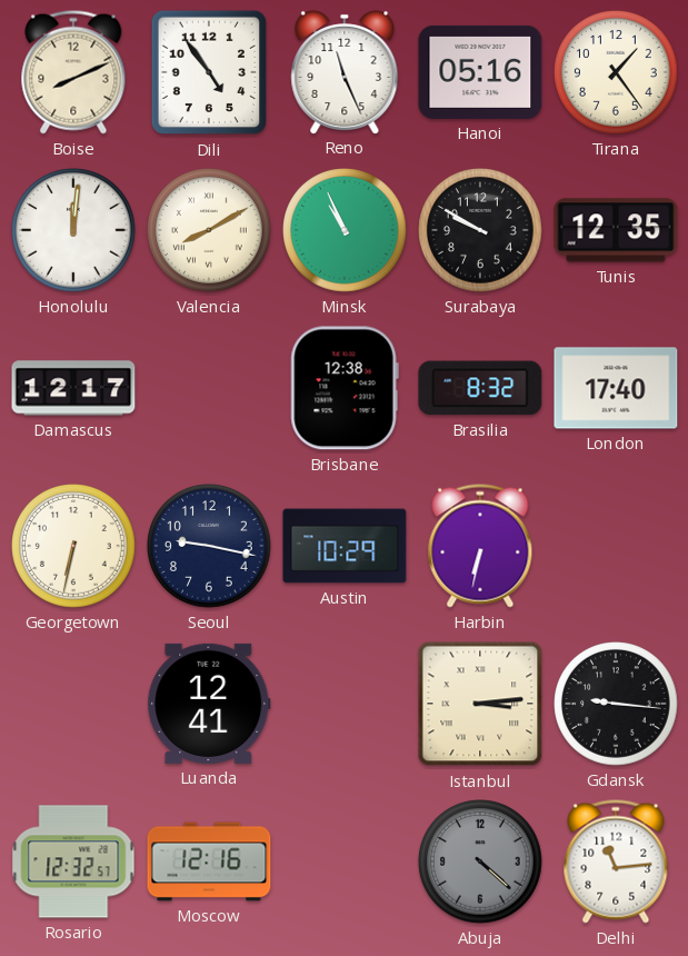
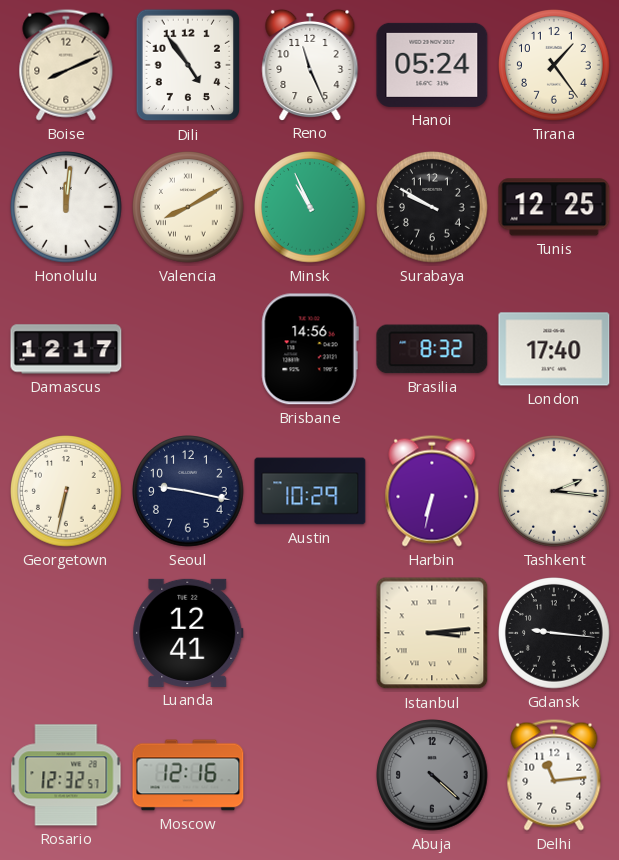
Hanoi: 05:16 -> 05:24 (432, 65)
Tunis: 12:35 -> 12:25 (554, 207)
Brisbane: 12:38 -> 14:56 (310, 349)
Tashkent: none -> 2:16 (554, 491)
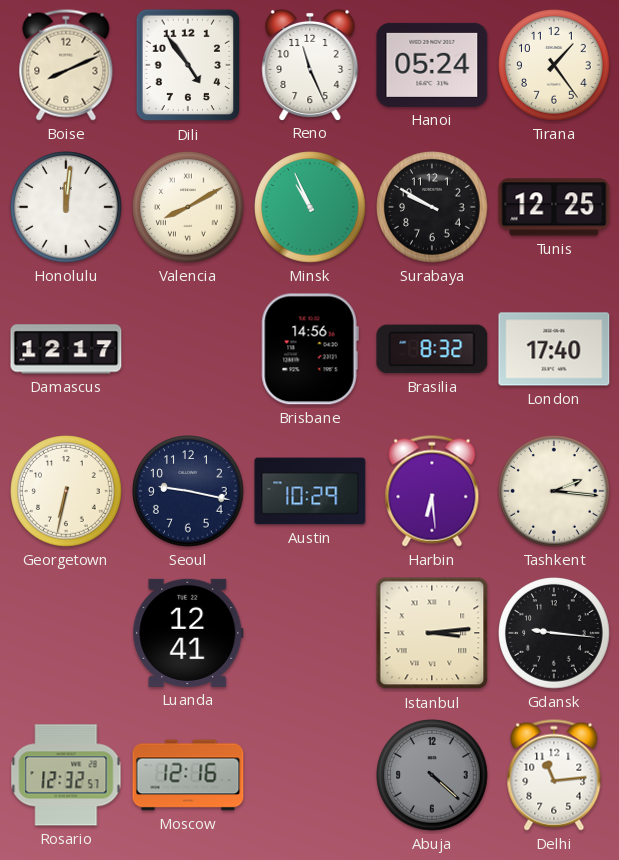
Harbin: 6:32 -> 6:29 (432, 491)
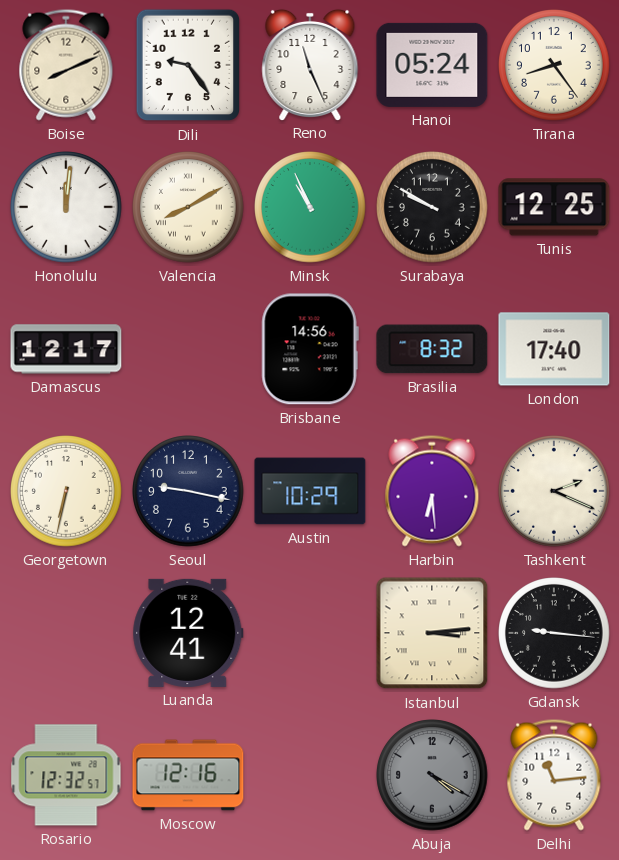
Dili: 4:54 -> 9:24 (188, 65)
Tirana: 1:24 -> 8:24 (554, 65)
Tashkent: 2:16 -> 2:19 (554, 491)
Abuja: 4:22 -> 4:20 (432, 775)
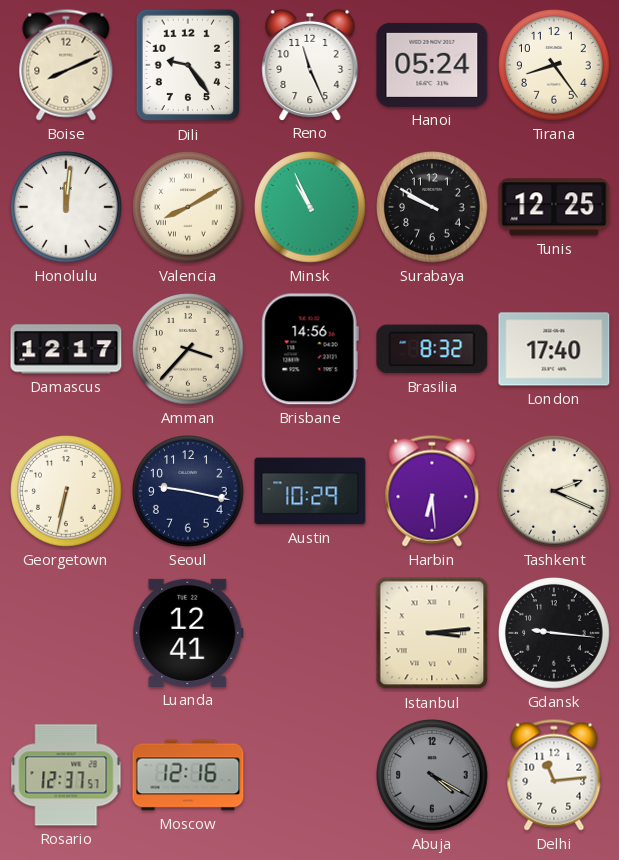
Amman: none -> 3:37 (188, 349)
Rosario: 12:32 -> 12:37 (66, 775)
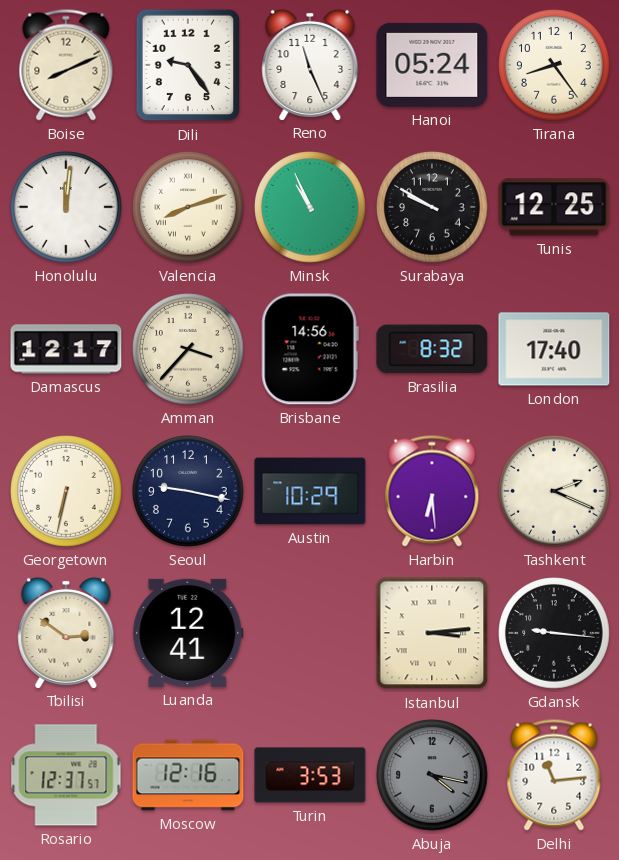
Valencia: 8:10 -> 8:12 (188, 207)
Tbilisi: none -> 2:51 (66, 632)
Turin: none -> 3:53 (310, 775)
Abuja: 4:20 -> 4:17 (432, 775)
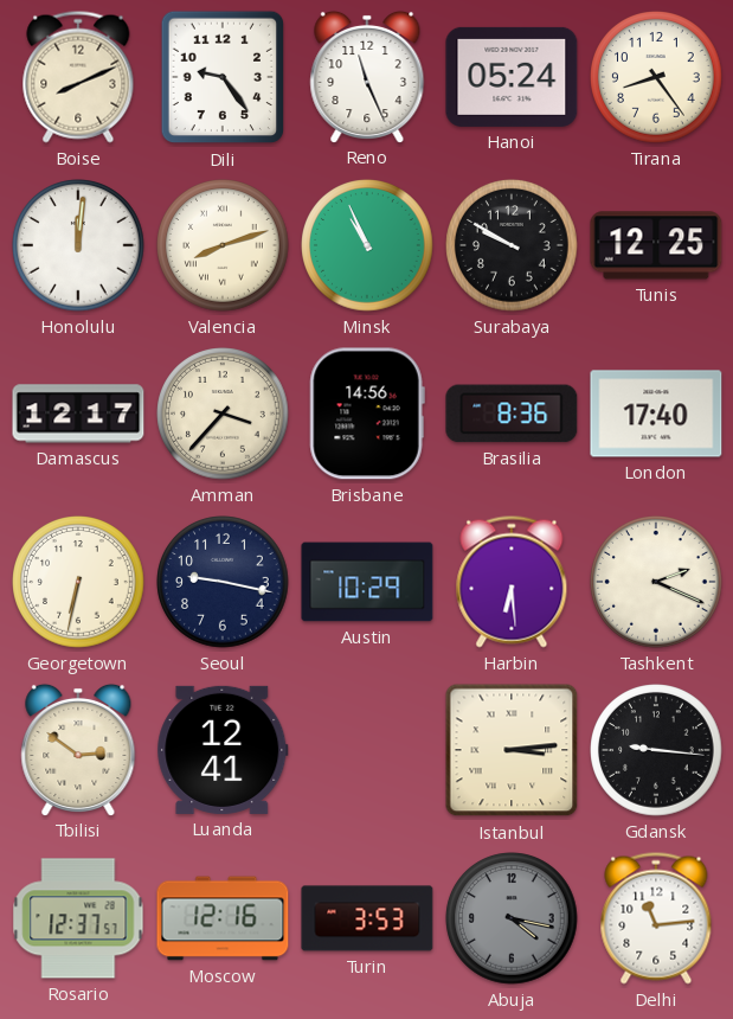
Brasilia: 8:32 -> 8:36 (512, 414)
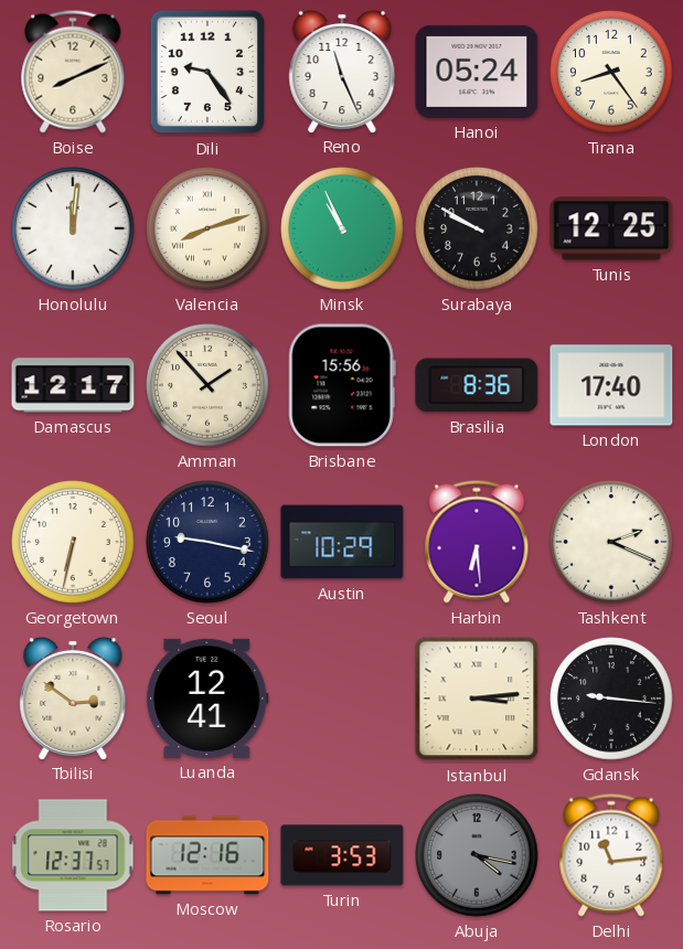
Amman: 3:37 -> 1:53 (207, 385)
Brisbane: 14:56 -> 15:56 (342, 385)
